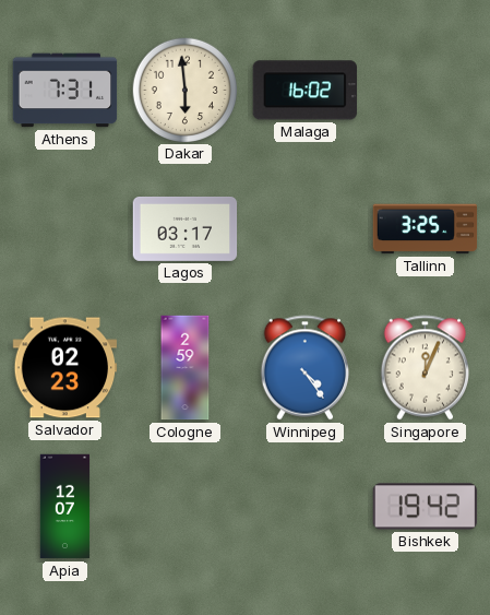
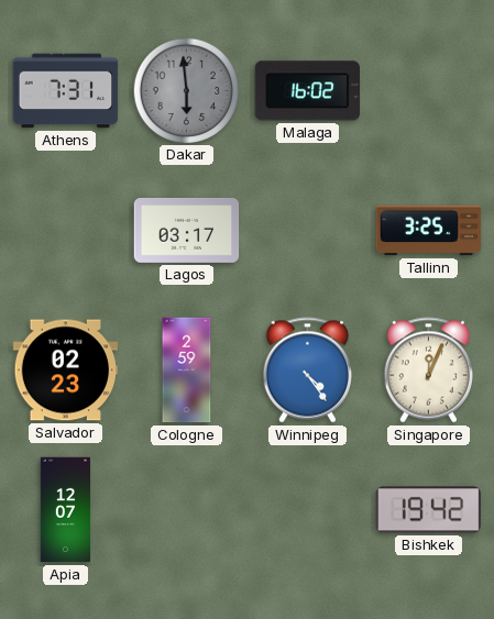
Dakar dial: cream -> grey (186, 90)
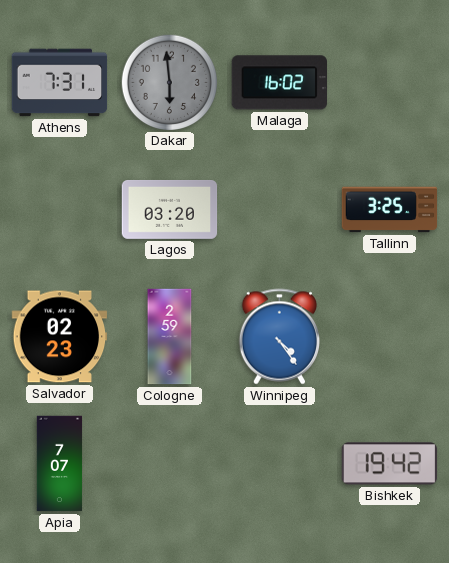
Lagos: 03:17 -> 03:20 (170, 209)
Singapore: 12:04 -> none (428, 371)
Apia: 12:07 -> 7:07 (60, 464)
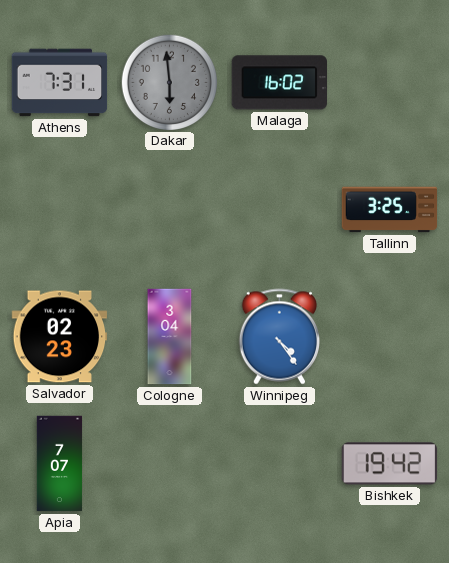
Lagos: 03:20 -> none (170, 209)
Cologne: 2:59 -> 3:04 (170, 337)
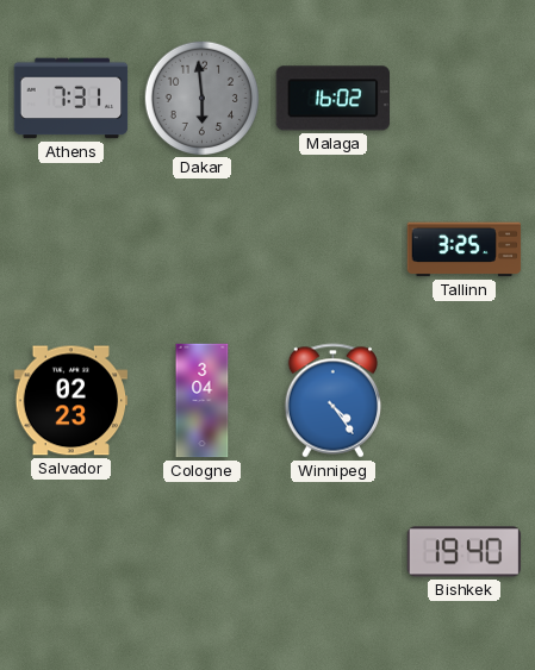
Apia: 7:07 -> none (60, 464)
Bishkek: 19:42 -> 19:40 (465, 552)
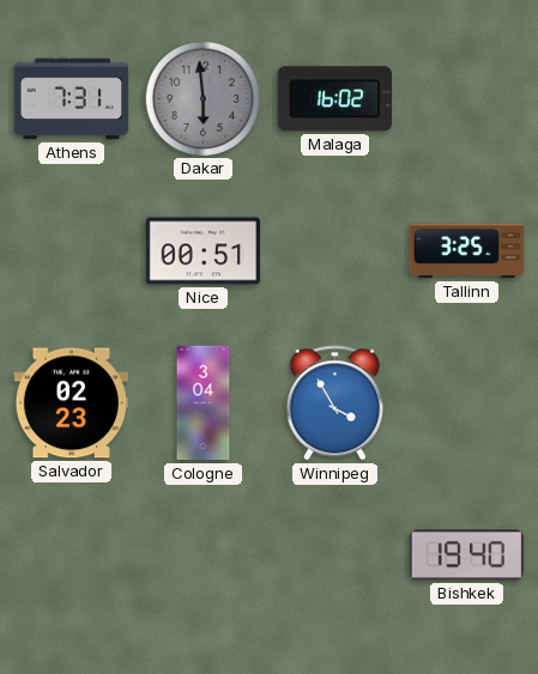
Nice: none -> 00:51 (204, 251)
Winnipeg: 4:24 -> 3:55 (334, 403)
